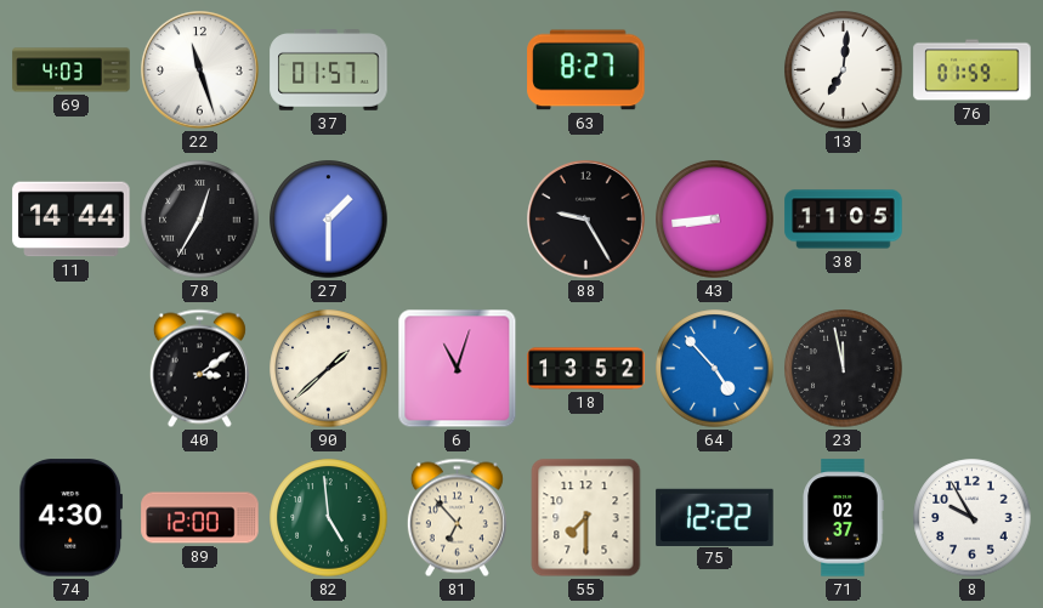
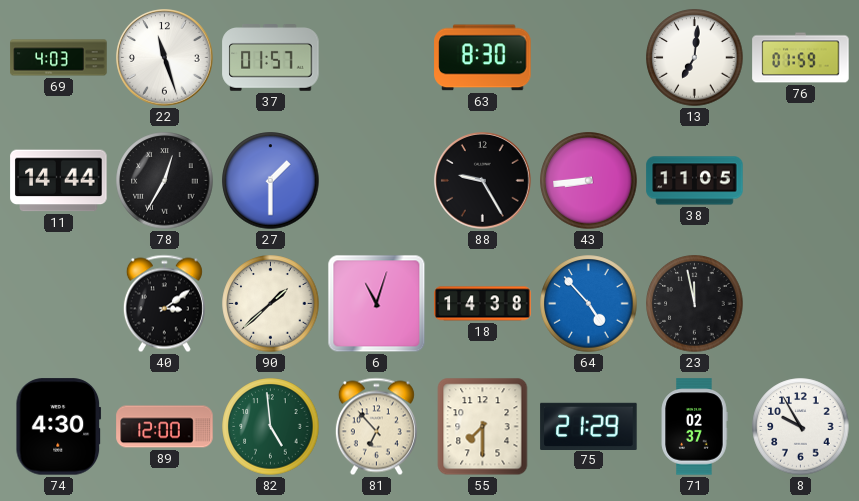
63: 8:27 -> 8:30 (483, 58)
18: 13:52 -> 14:38 (483, 304)
75: 12:22 -> 21:29 (589, 426)
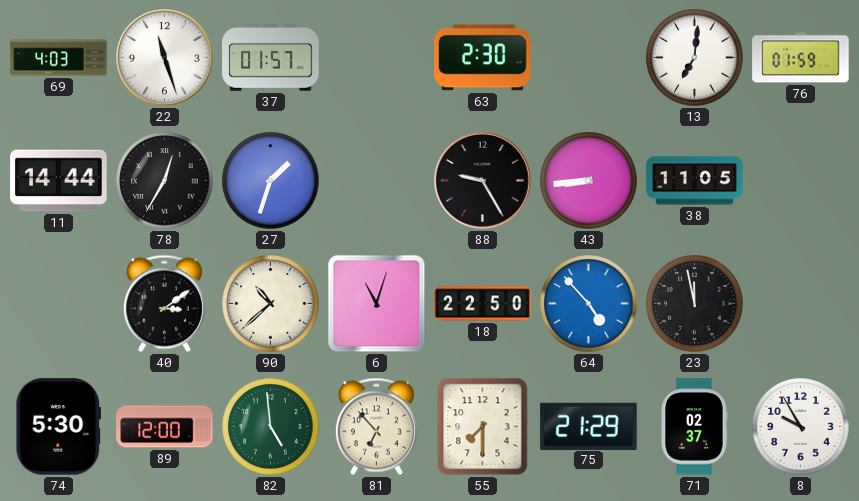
63: 8:30 -> 2:30 (483, 58)
27: 1:30 -> 1:33 (271, 181)
90: 1:38 -> 10:38 (271, 304)
18: 14:38 -> 22:50 (483, 304)
74: 4:30 -> 5:30 (59, 427)
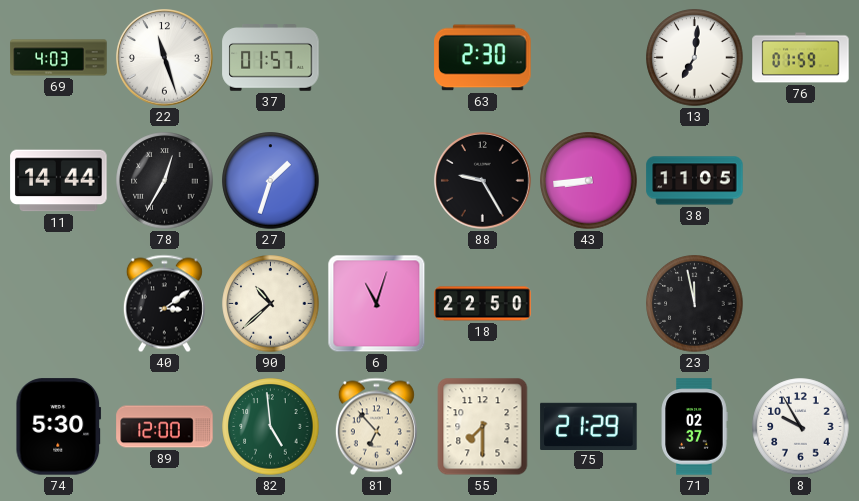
64: 4:53 -> none (589, 304)
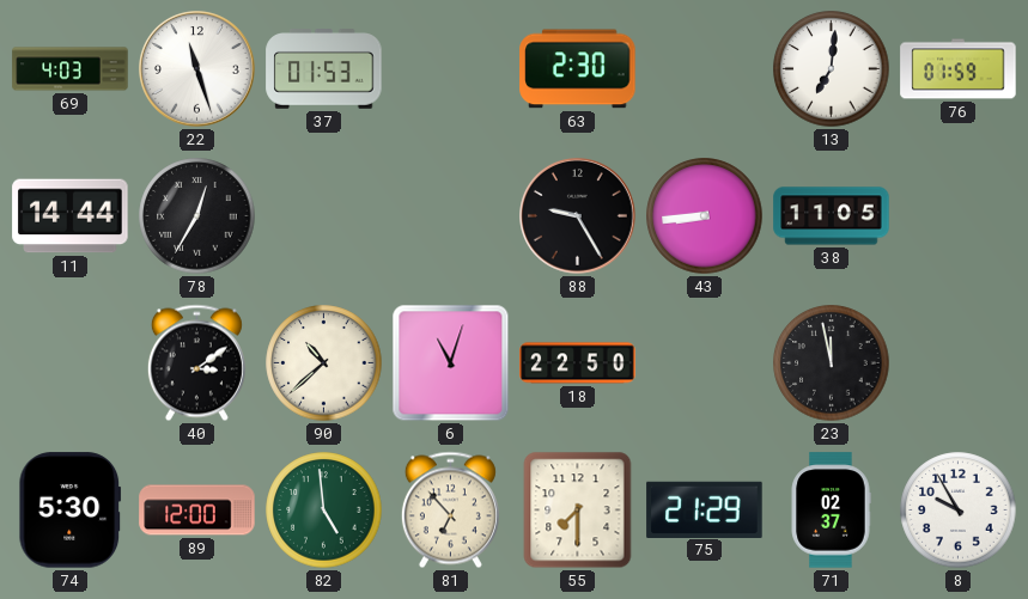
37: 01:57 -> 01:53 (324, 69)
27: 1:33 -> none (271, 181)
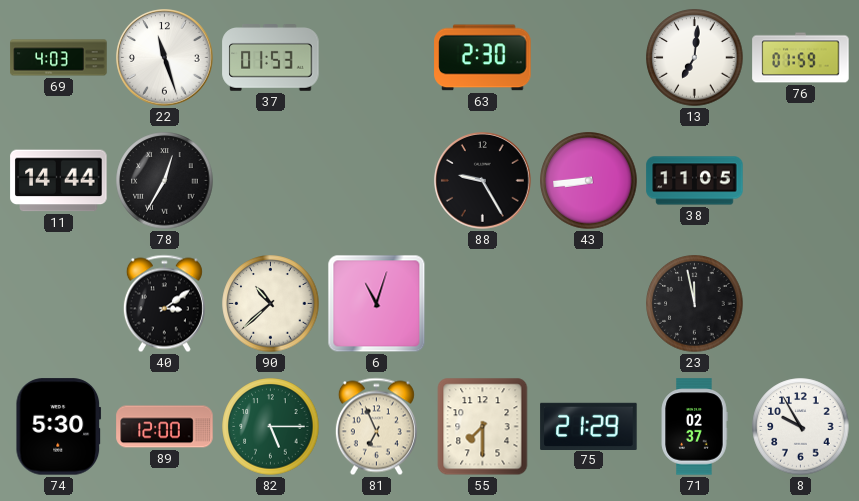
18: 22:50 -> none (578, 363)
82: 4:59 -> 5:15 (271, 427)
81: 6:53 -> 6:56 (376, 427)
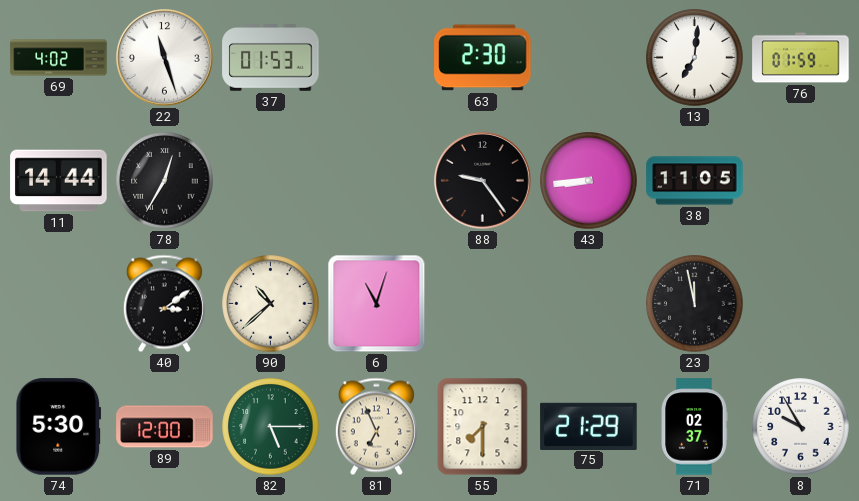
69: 4:03 -> 4:02 (59, 58)
88: 9:25 -> 9:24 (483, 181)
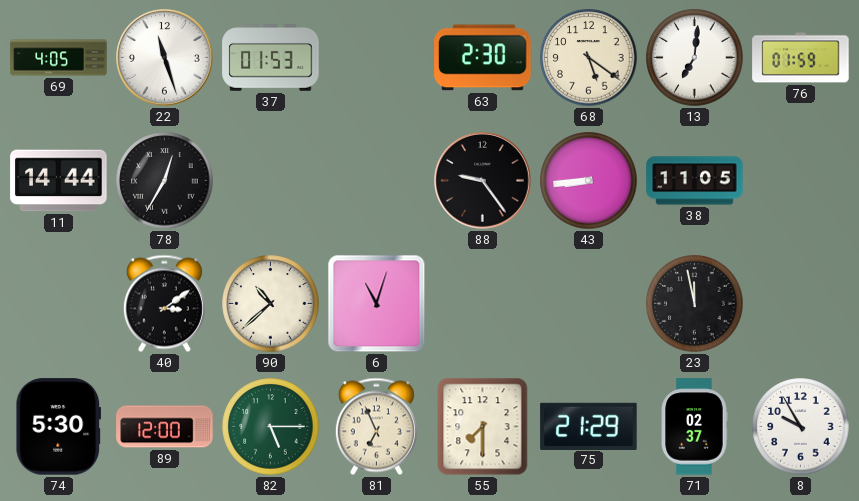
69: 4:02 -> 4:05 (59, 58)
68: none -> 5:21 (589, 58)
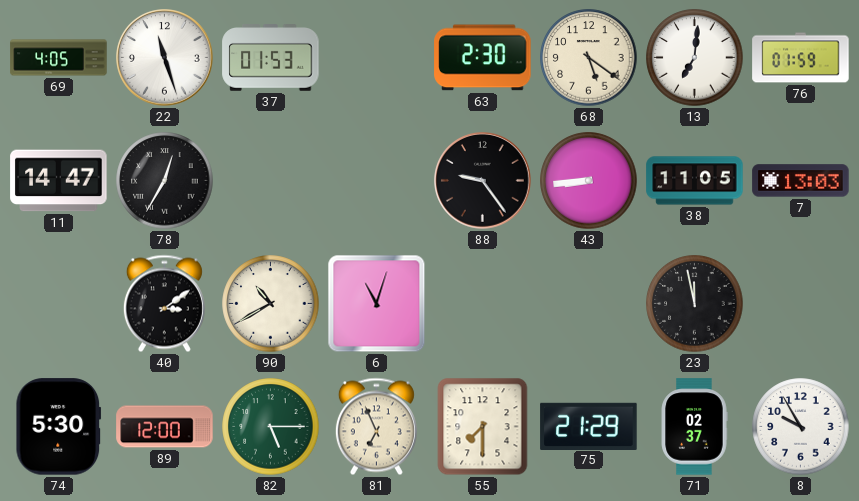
11: 14:44 -> 14:47 (59, 181)
7: none -> 13:03 (801, 181)
90: 10:38 -> 10:40 (271, 304)
